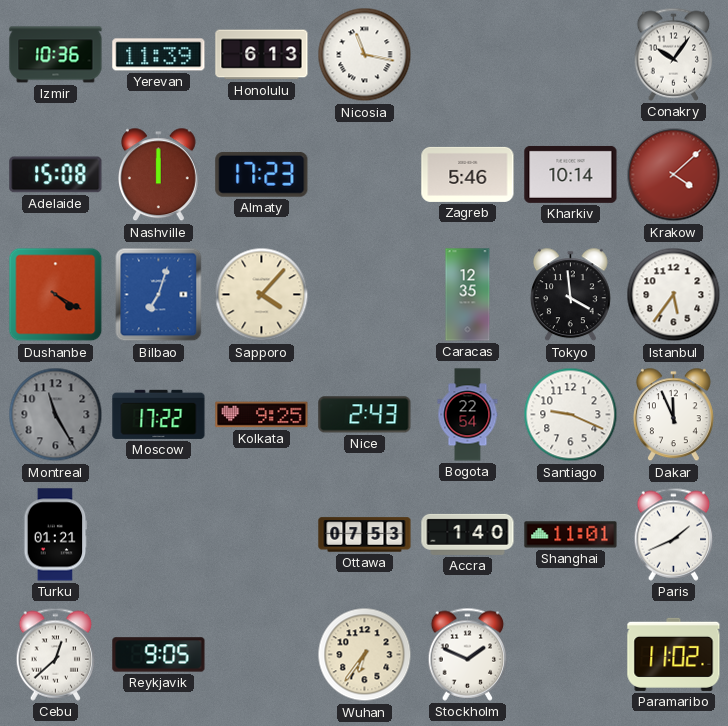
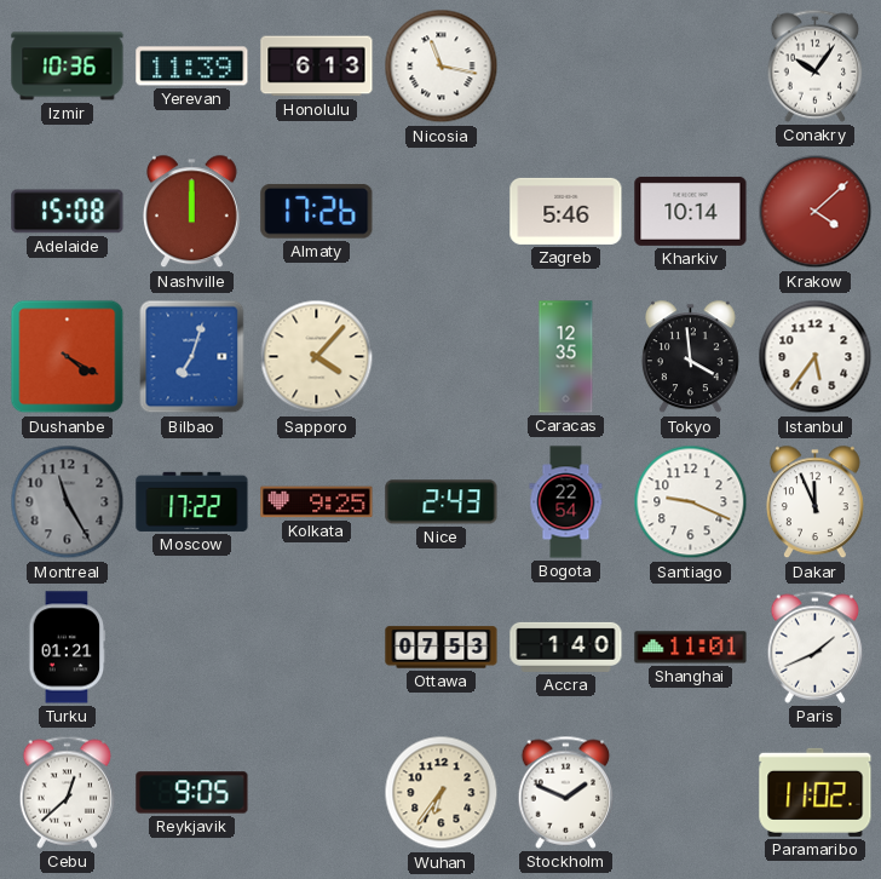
Almaty: 17:23 -> 17:26 (317, 211)
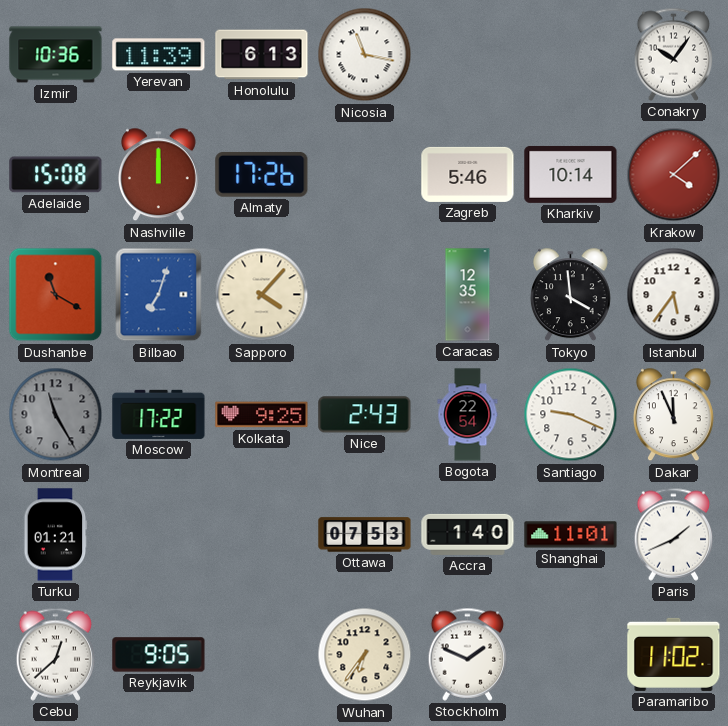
Dushanbe: 4:20 -> 11:20 (56, 295)
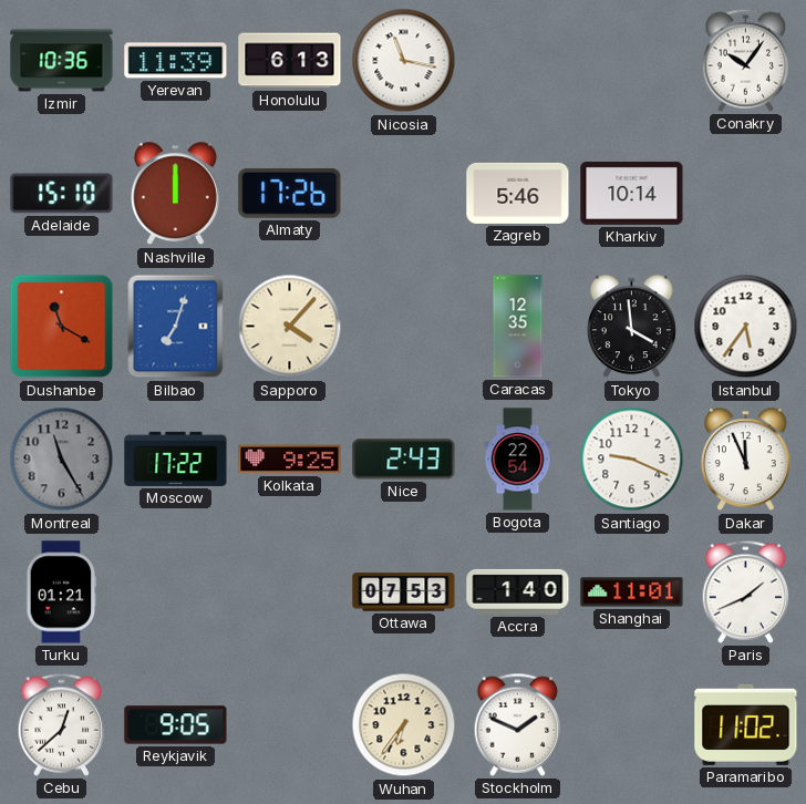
Adelaide: 15:08 -> 15:10 (62, 194)
Krakow: 4:08 -> none (674, 175)
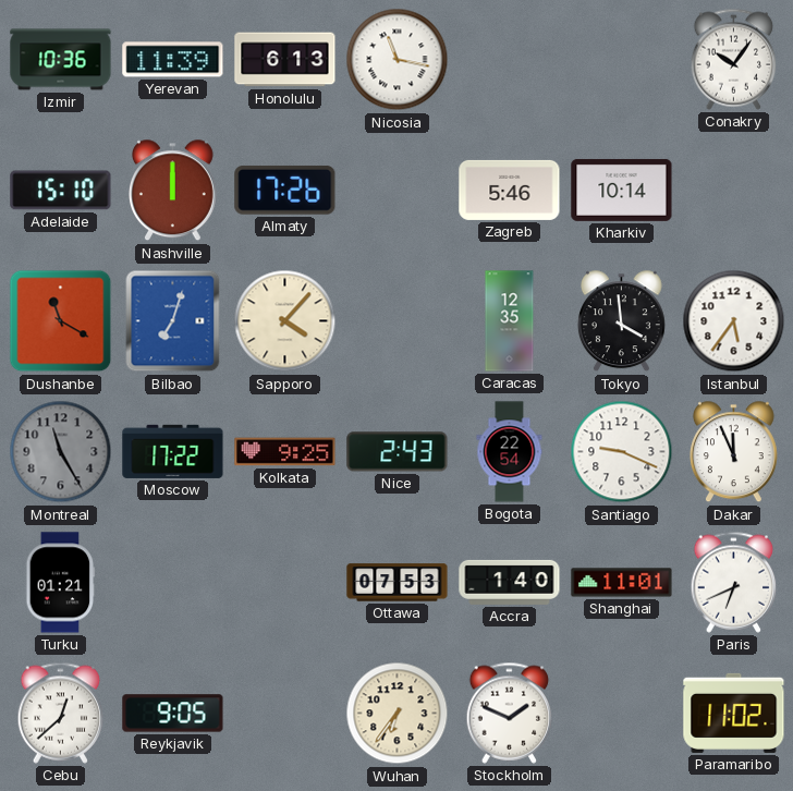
Paris: 1:41 -> 6:41 (734, 582)
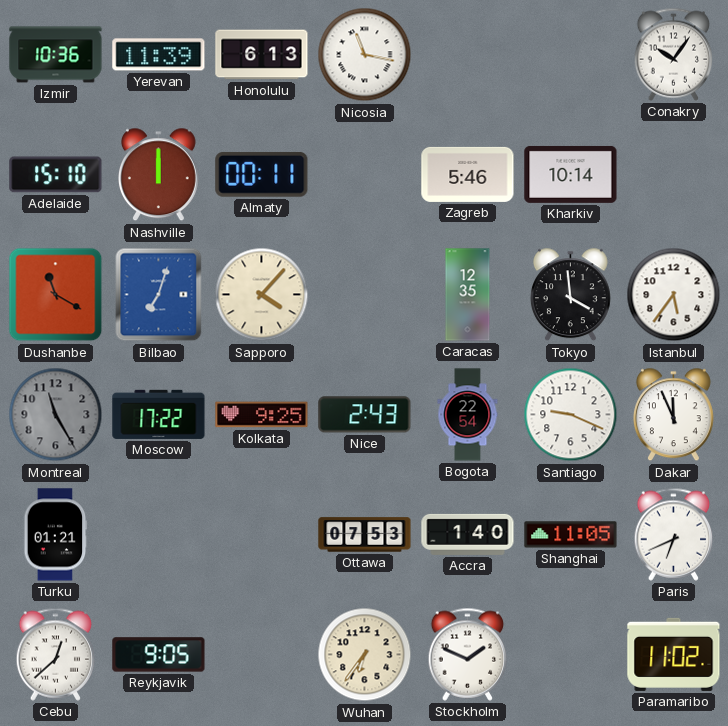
Almaty: 17:26 -> 00:11 (262, 174)
Shanghai: 11:01 -> 11:05 (571, 535)
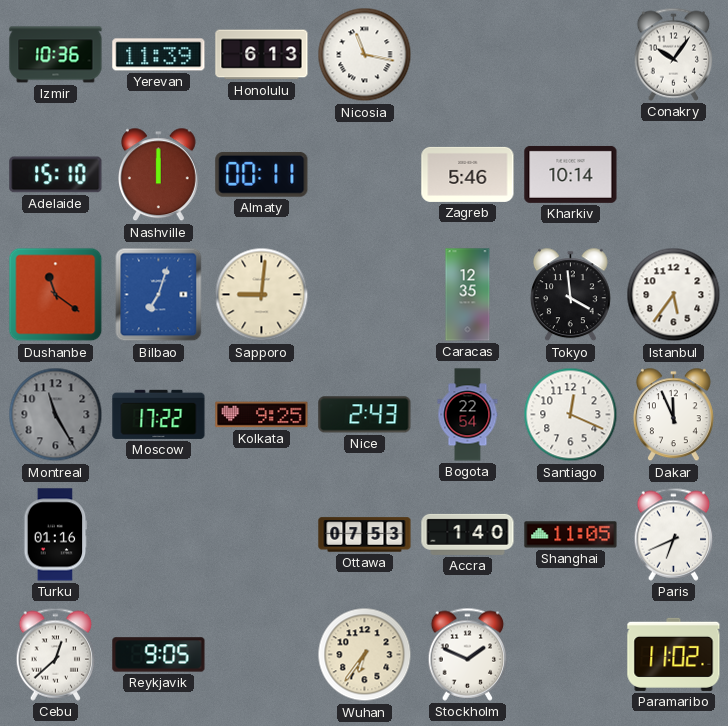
Dushanbe: 11:20 -> 11:21 (56, 295)
Sapporo: 4:07 -> 9:01 (262, 295)
Santiago: 9:19 -> 12:19 (571, 415)
Turku: 01:21 -> 01:16 (56, 535)
